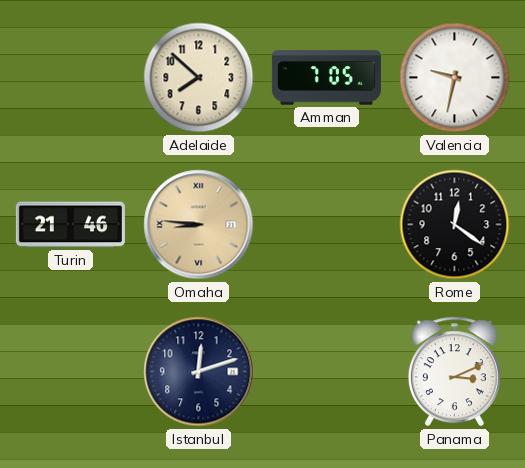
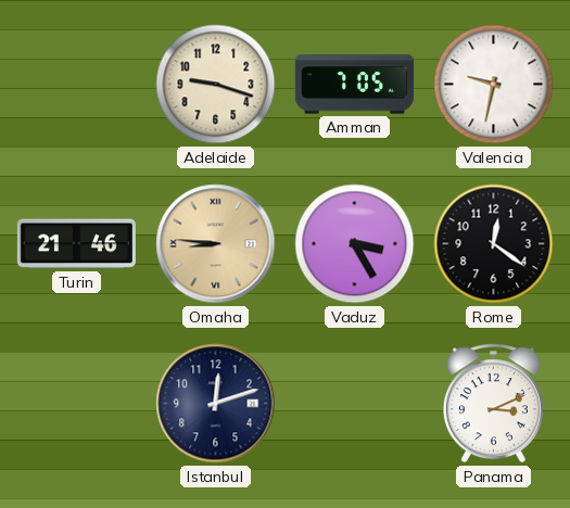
Adelaide: 7:52 -> 9:18 (216, 85)
Vaduz: none -> 3:25 (355, 244)
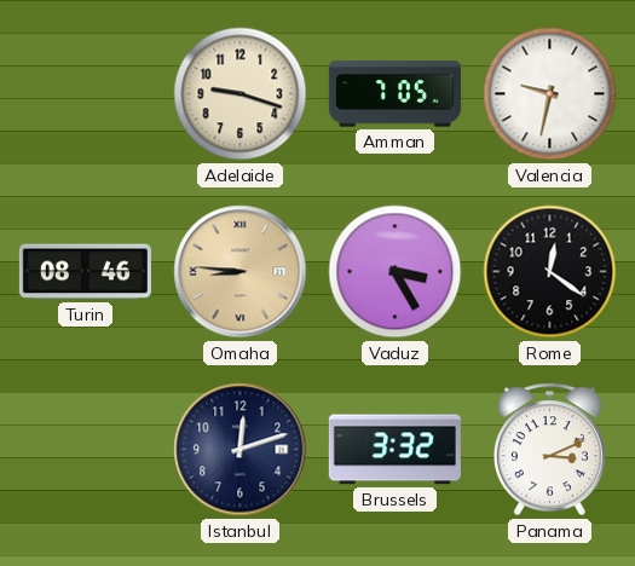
Turin: 21:46 -> 08:46 (85, 272)
Brussels: none -> 3:32 (394, 450)
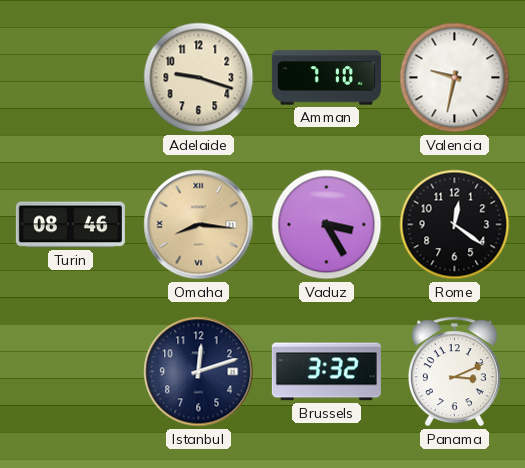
Amman: 7:05 -> 7:10 (326, 78)
Omaha: 8:46 -> 8:16 (199, 225)
